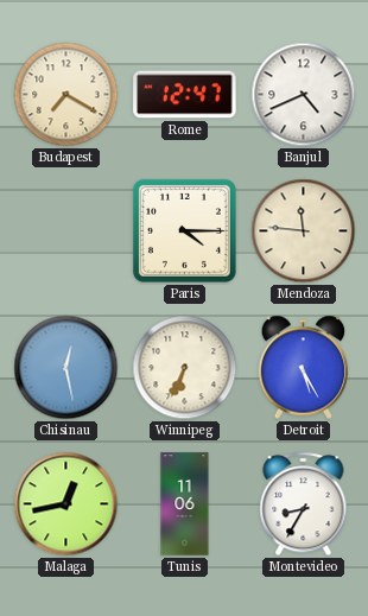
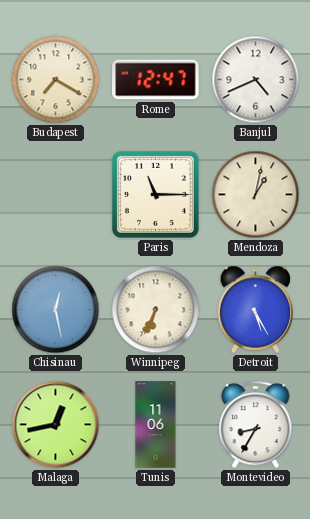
Paris: 4:15 -> 11:15 (155, 194)
Mendoza: 11:46 -> 1:02 (256, 195)
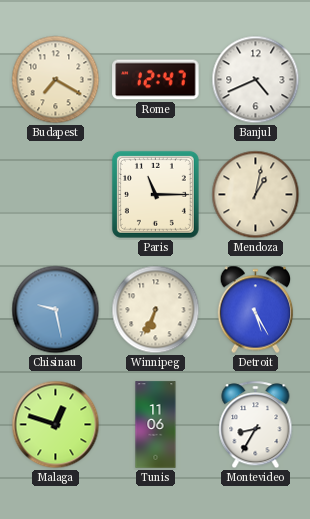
Chisinau: 12:28 -> 9:28 (56, 310)
Malaga: 12:43 -> 12:48 (56, 425)
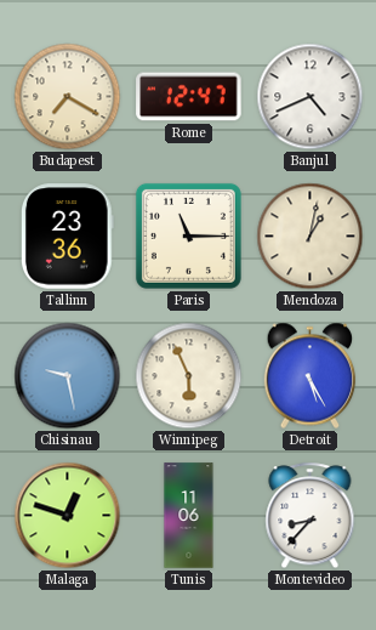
Tallinn: none -> 23:36 (67, 237)
Winnipeg: 6:34 -> 5:56 (189, 376)
Montevideo: 8:35 -> 8:37 (311, 516)
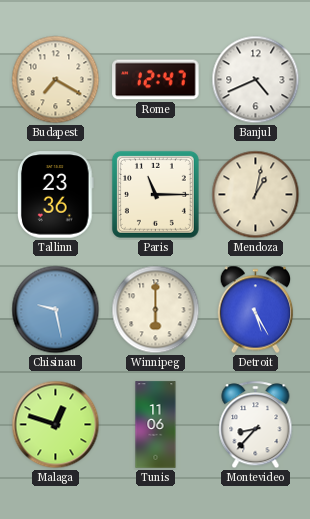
Winnipeg: 5:56 -> 6:00 (156, 310)
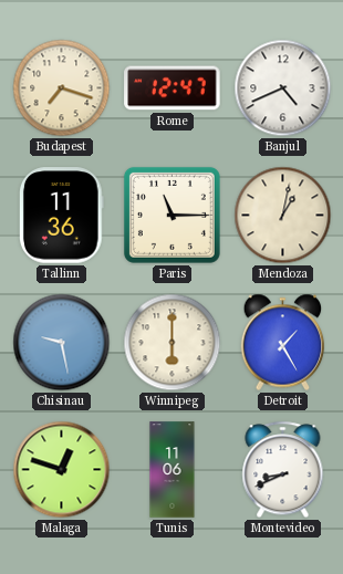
Budapest: 7:20 -> 7:18 (62, 88)
Tallinn: 23:36 -> 11:36 (61, 216)
Detroit: 5:25 -> 1:25 (283, 343)
Montevideo: 8:37 -> 8:41 (283, 470)
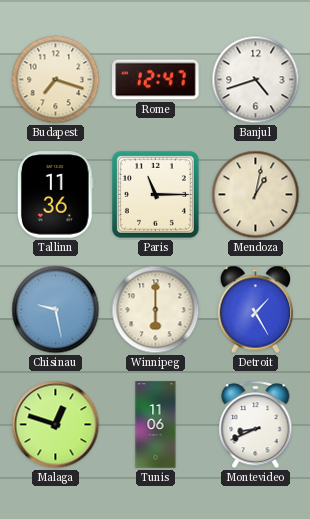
Banjul: 4:41 -> 4:42 (256, 80)
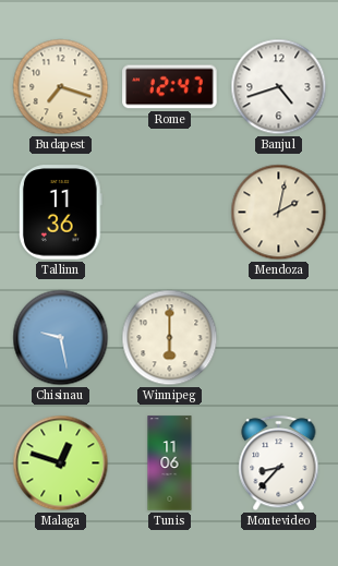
Paris: 11:15 -> none (155, 194)
Mendoza: 1:02 -> 2:02 (279, 213)
Detroit: 1:25 -> none (256, 310)
Montevideo: 8:41 -> 8:37 (279, 463)
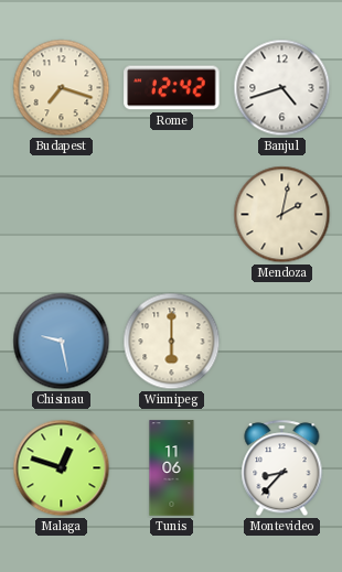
Rome: 12:47 -> 12:42 (172, 88)
Tallinn: 11:36 -> none (60, 213)
